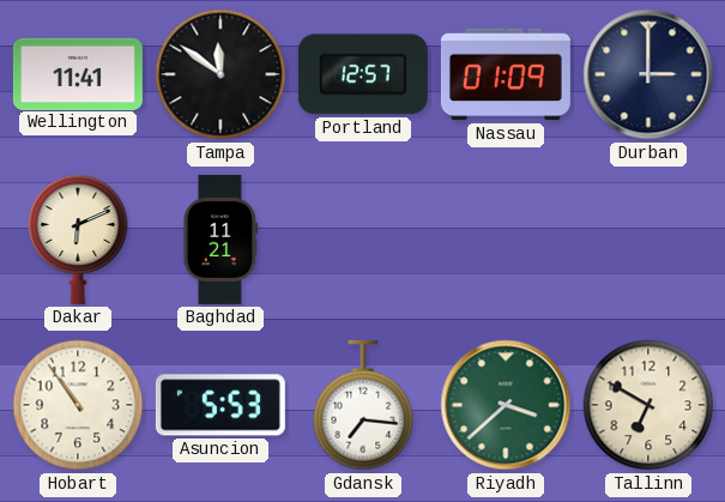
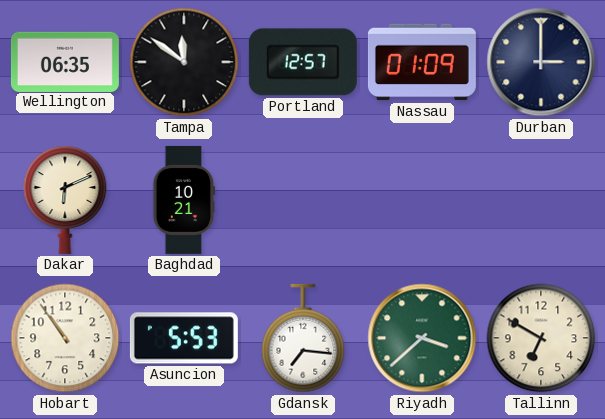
Wellington: 11:41 -> 06:35 (65, 61)
Baghdad: 11:21 -> 10:21 (184, 200)
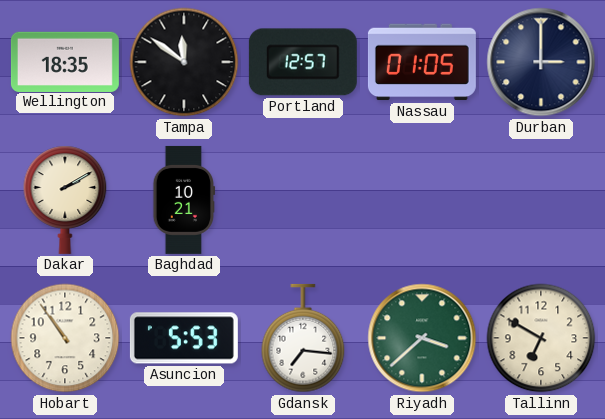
Wellington: 06:35 -> 18:35 (65, 61)
Nassau: 01:09 -> 01:05 (422, 62)
Dakar: 6:11 -> 2:10 (65, 200)
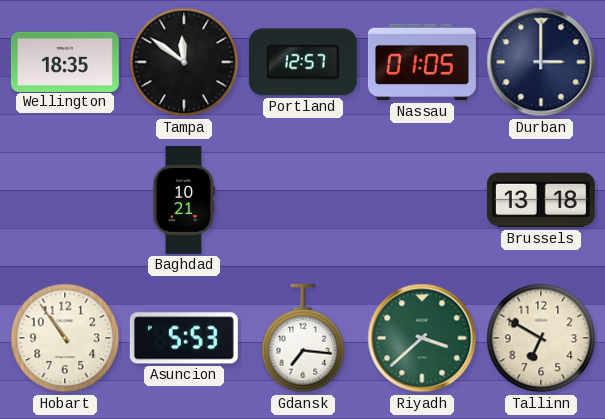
Dakar: 2:10 -> none (65, 200)
Brussels: none -> 13:18 (541, 200)
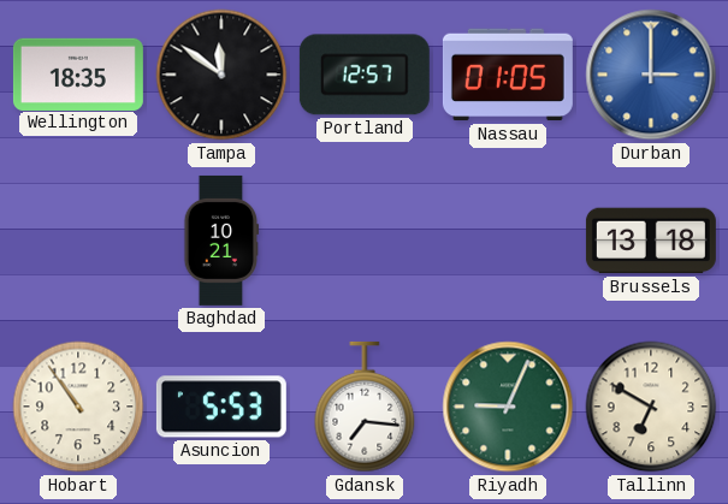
Durban dial: navy -> blue (651, 75)
Riyadh: 3:38 -> 9:04 (508, 407)
